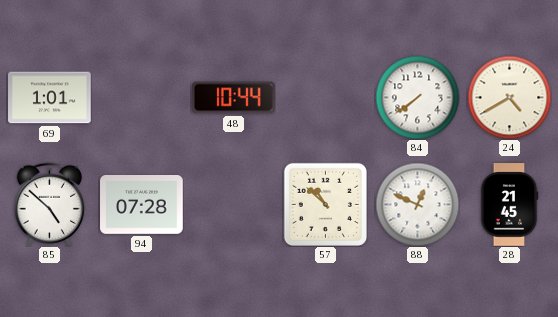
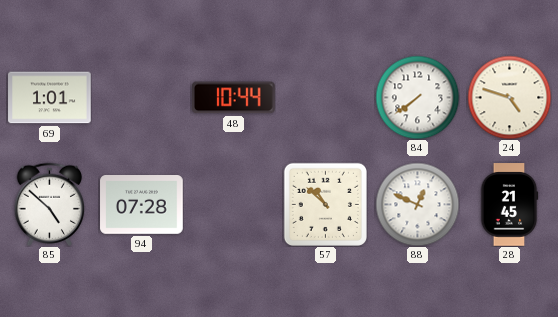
24: 4:40 -> 4:48 (509, 97)
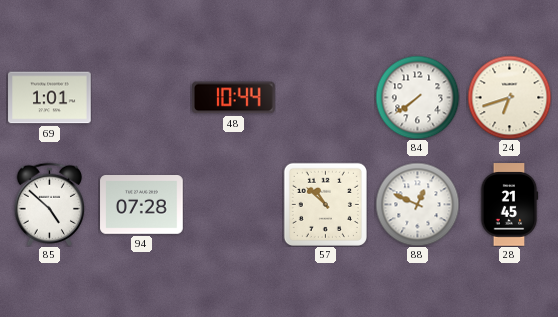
24: 4:48 -> 6:42 (509, 97)
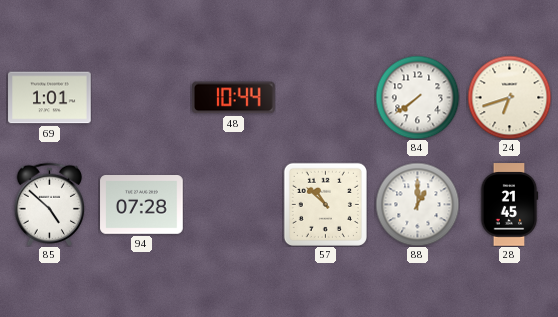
88: 12:49 -> 1:00 (417, 204)
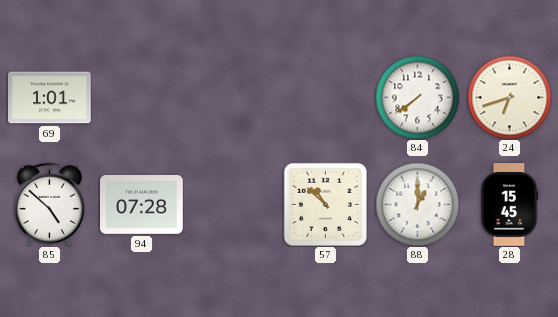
48: 10:44 -> none (234, 98)
28: 21:45 -> 15:45 (509, 205)
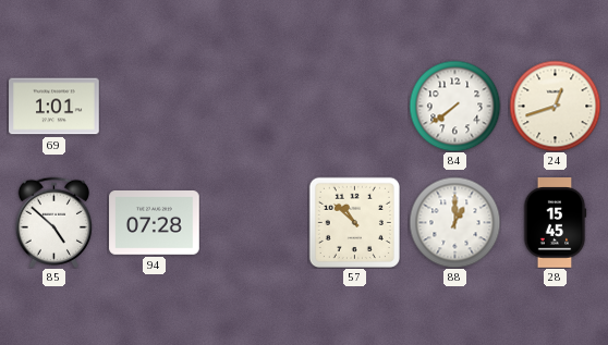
24: 6:42 -> 12:42 (555, 106)
